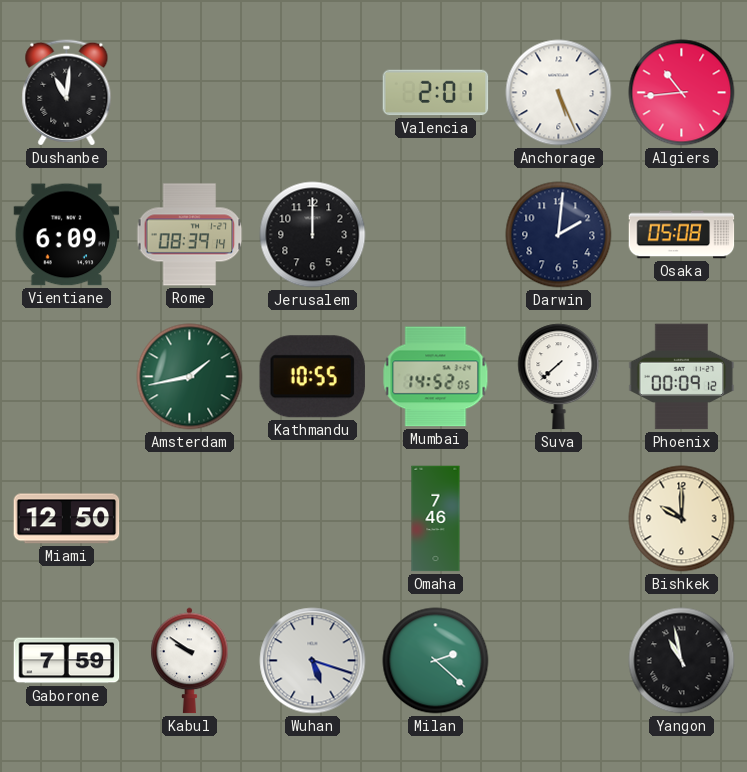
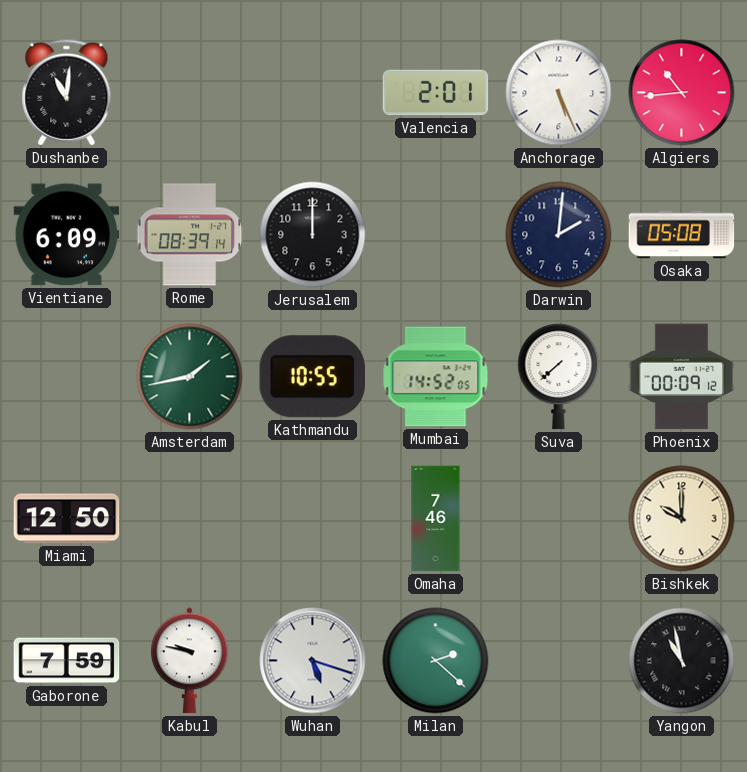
Kabul: 9:51 -> 9:47 (190, 661)
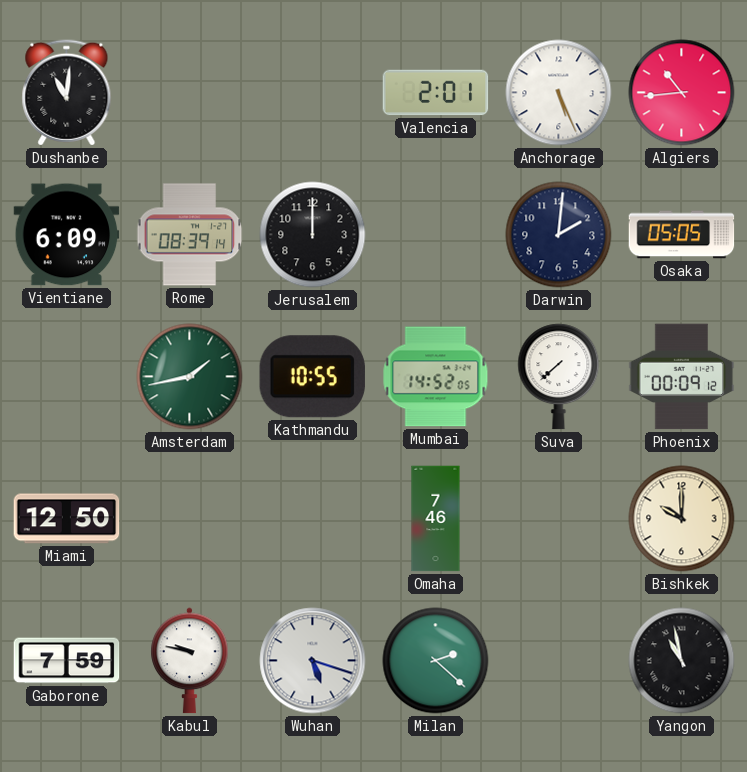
Osaka: 05:08 -> 05:05 (682, 235)
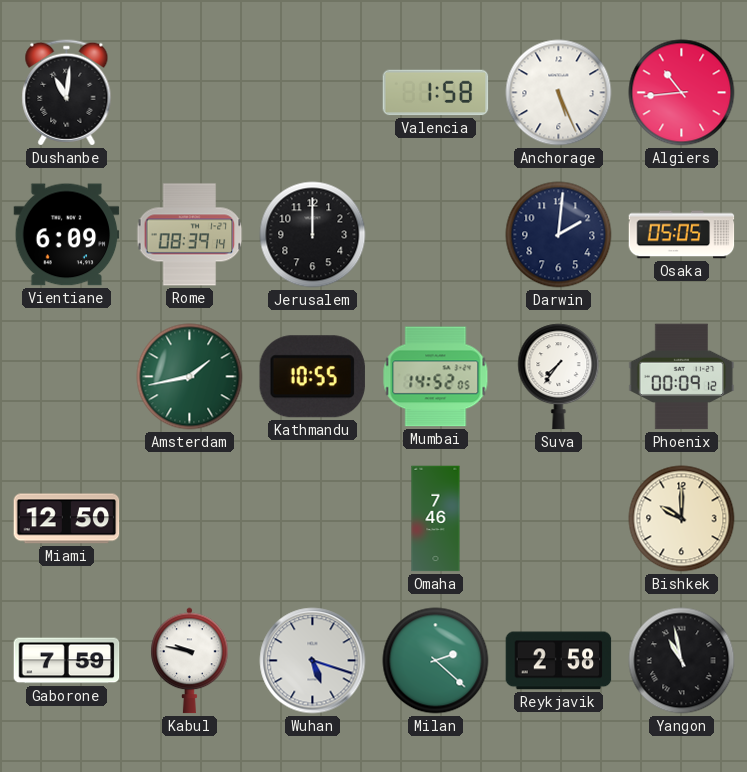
Valencia: 2:01 -> 1:58 (436, 93)
Suva: 7:38 -> 7:36 (559, 377)
Reykjavik: none -> 2:58 (559, 661)
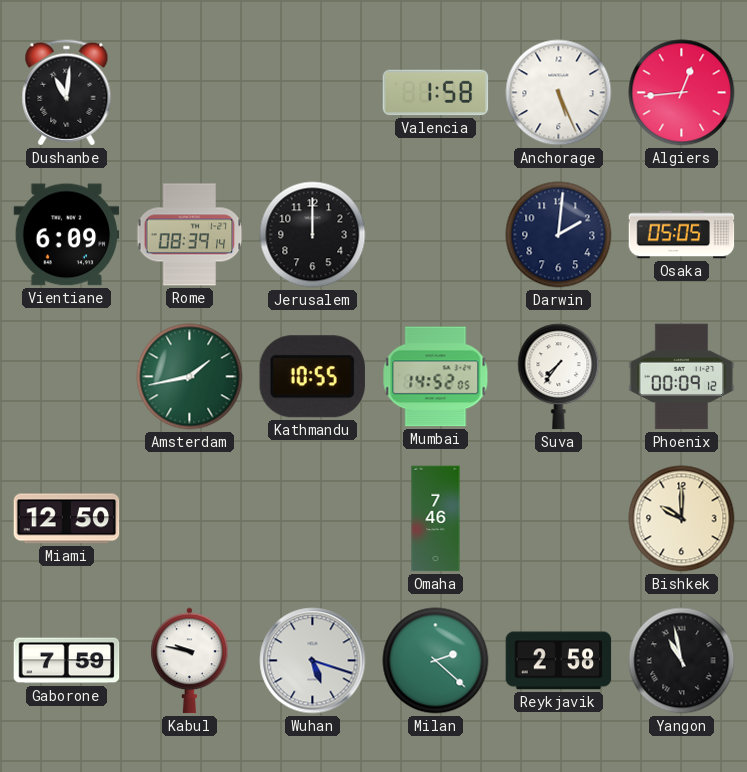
Algiers: 10:44 -> 12:44 (682, 93)
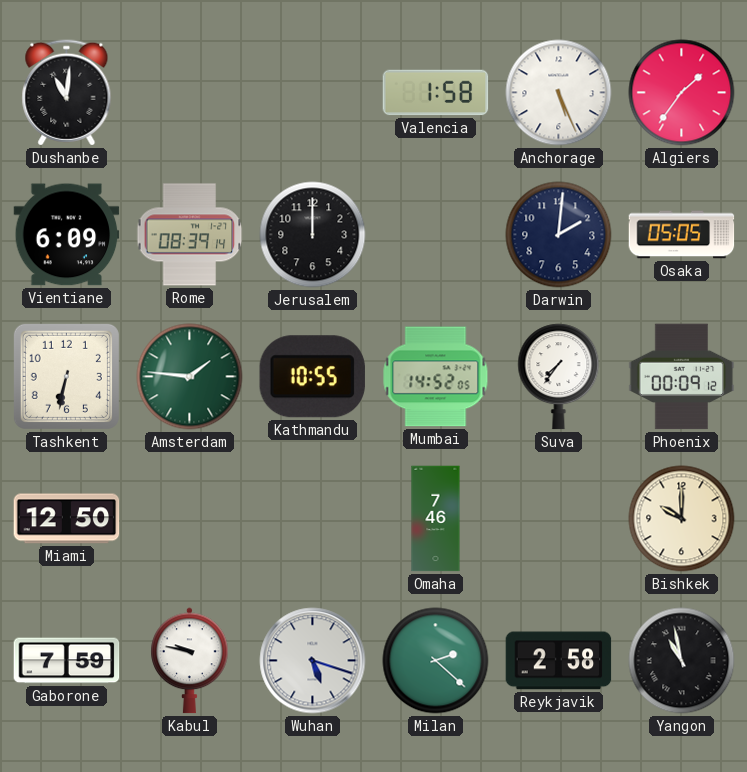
Algiers: 12:44 -> 1:36 (682, 93)
Tashkent: none -> 6:32 (66, 376)
Amsterdam: 1:43 -> 1:46 (190, 377)
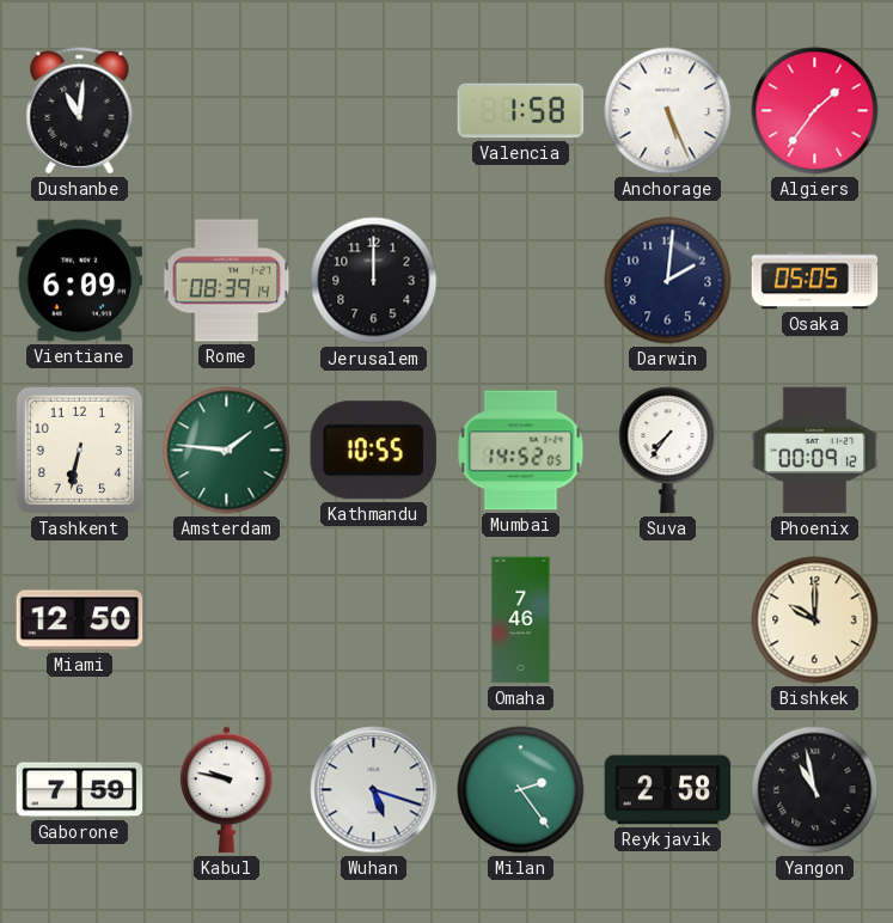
Milan: 2:22 -> 2:24 (521, 790)
